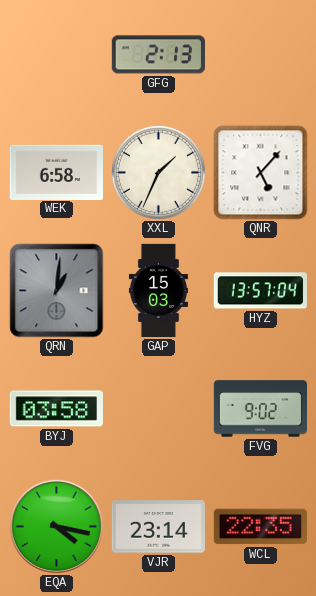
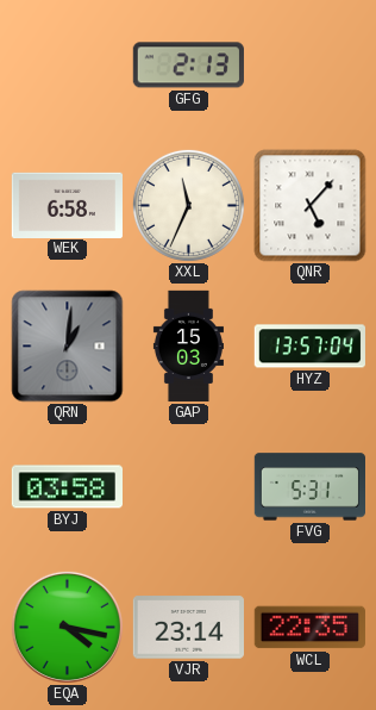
XXL: 1:34 -> 11:34 (188, 205)
FVG: 9:02 -> 5:31 (309, 487)
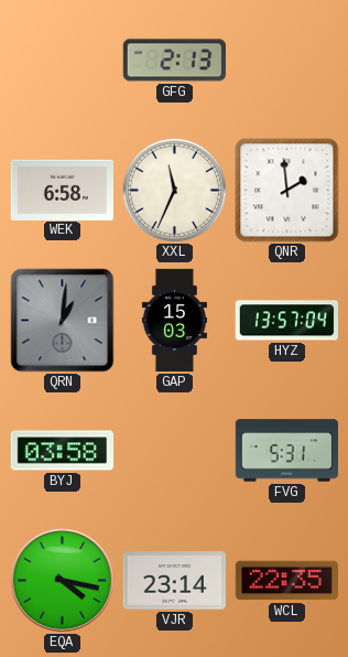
QNR: 5:07 -> 1:59 (287, 191)
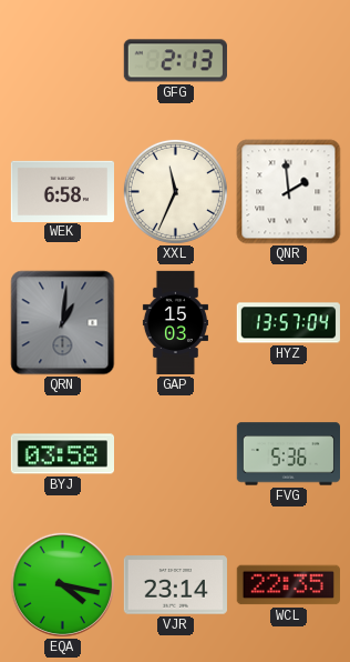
FVG: 5:31 -> 5:36 (288, 454)
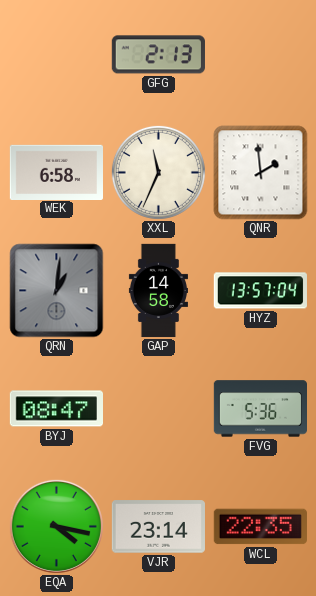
GAP: 15:03 -> 14:58 (158, 291)
BYJ: 03:58 -> 08:47 (56, 409)
